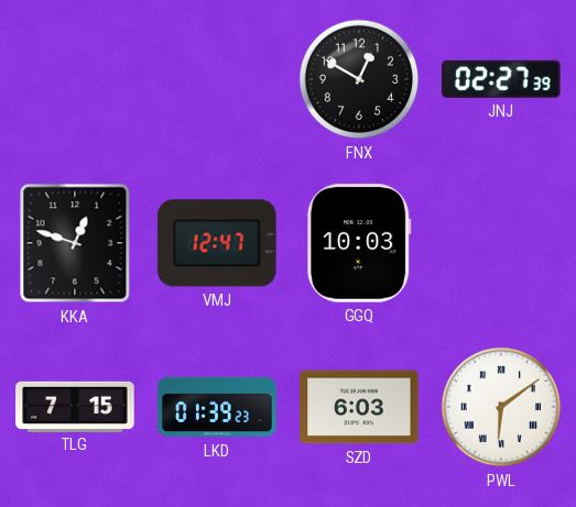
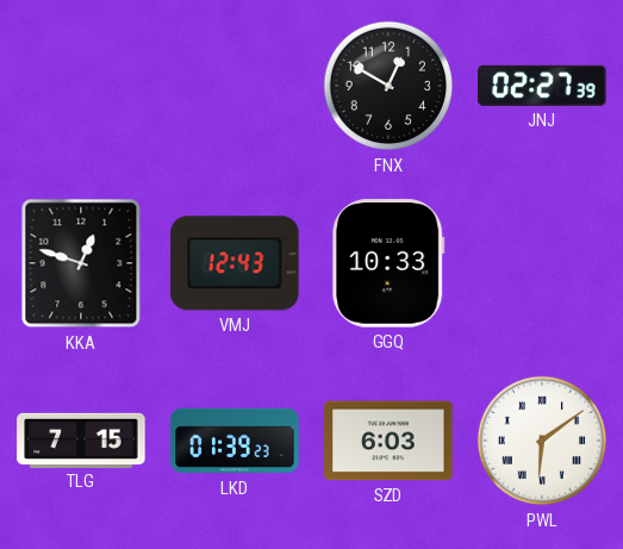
VMJ: 12:47 -> 12:43 (235, 263)
GGQ: 10:03 -> 10:33 (390, 263)
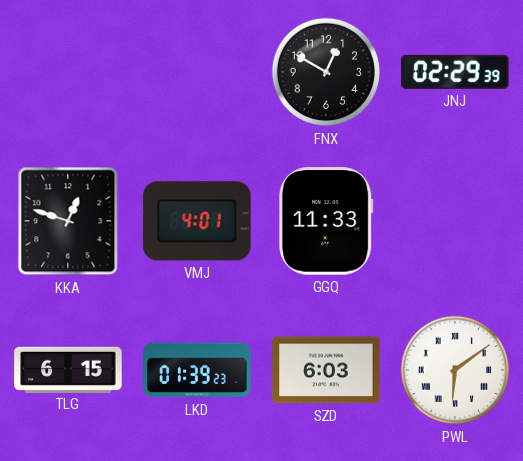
JNJ: 02:27 -> 02:29 (455, 72)
VMJ: 12:43 -> 4:01 (197, 221)
GGQ: 10:33 -> 11:33 (327, 221)
TLG: 7:15 -> 6:15 (68, 369)
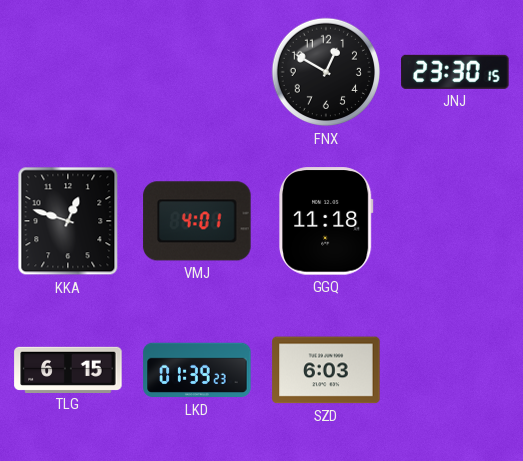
JNJ: 02:29 -> 23:30 (455, 72)
GGQ: 11:33 -> 11:18 (327, 221)
PWL: 6:09 -> none (455, 370)
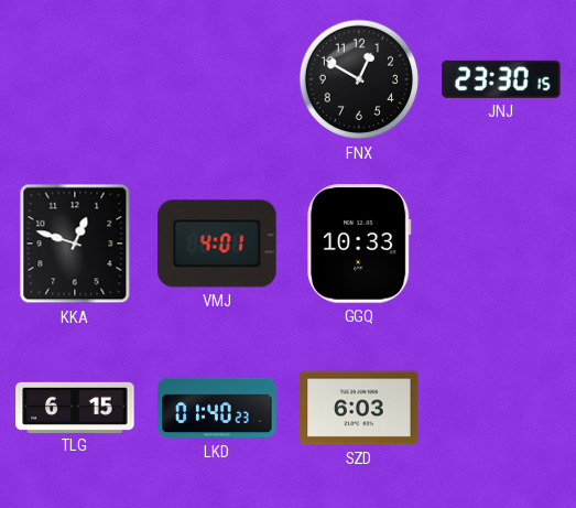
GGQ: 11:18 -> 10:33 (360, 244)
LKD: 01:39 -> 01:40 (217, 408)
